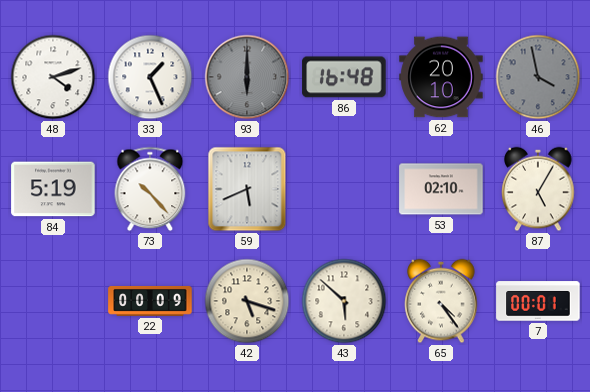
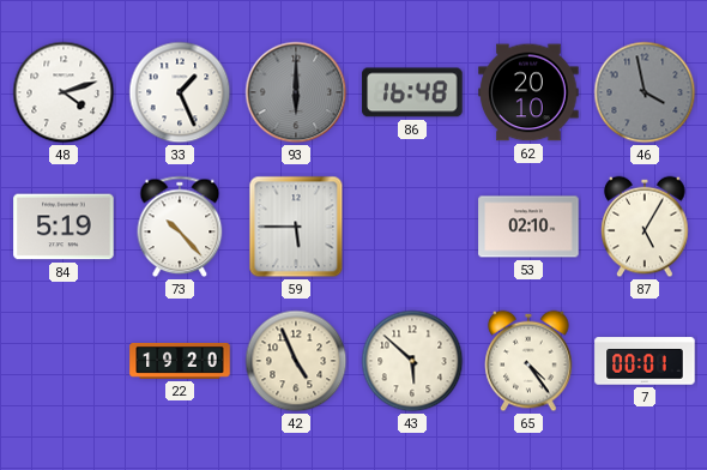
59: 5:41 -> 5:45 (296, 227)
22: 00:09 -> 19:20 (180, 362)
42: 5:18 -> 4:56 (296, 361)
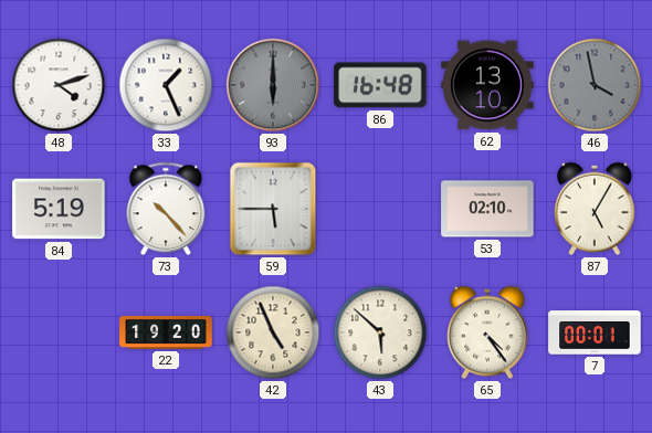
62: 20:10 -> 13:10 (487, 85)
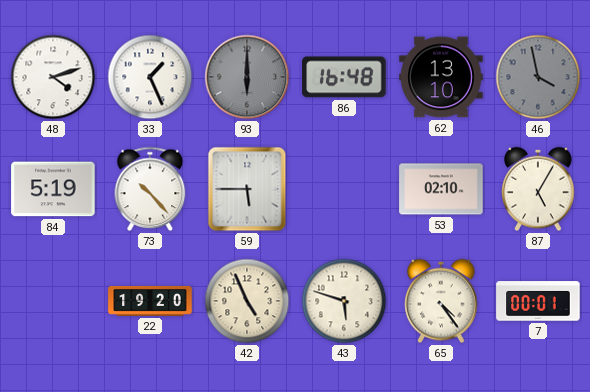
43: 5:52 -> 5:48 (344, 301)
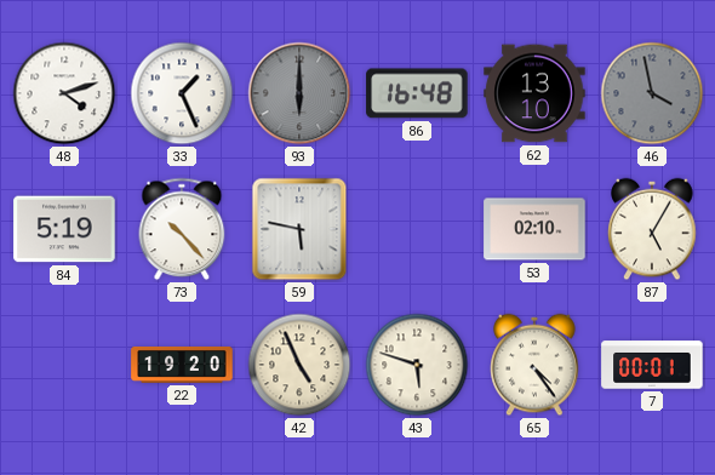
59: 5:45 -> 5:47 (299, 229)
